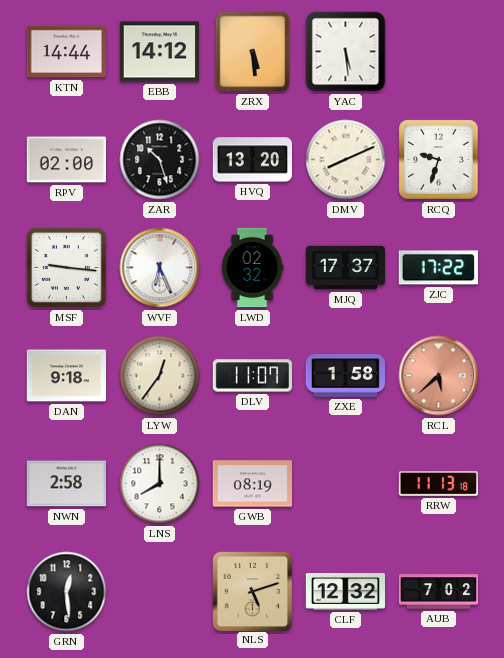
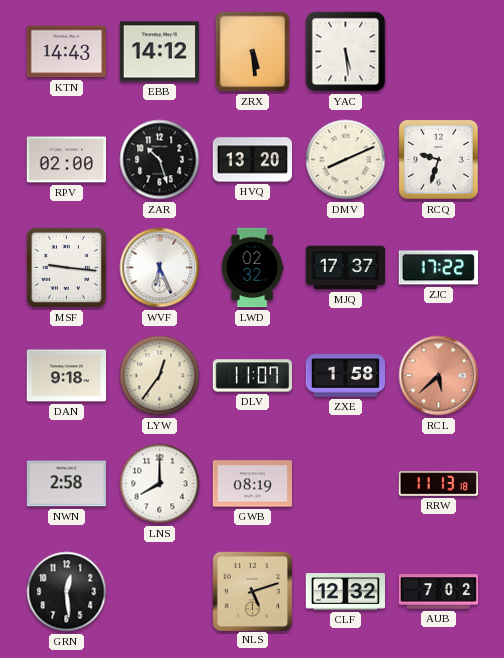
KTN: 14:44 -> 14:43 (66, 52)
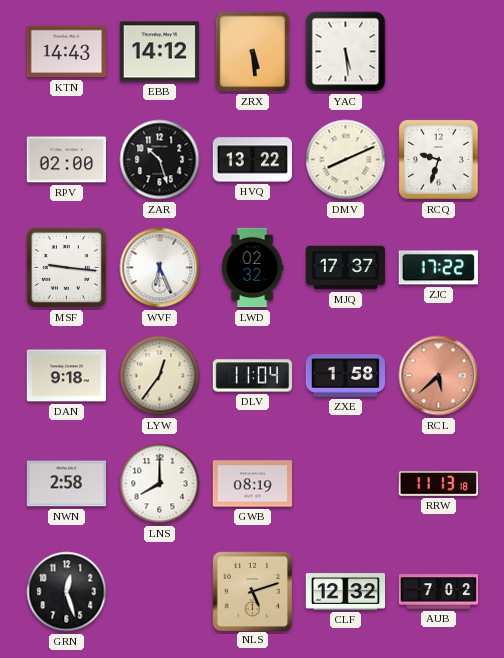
HVQ: 13:20 -> 13:22 (252, 160)
DLV: 11:07 -> 11:04 (252, 376)
GRN: 12:29 -> 12:27 (67, 592)
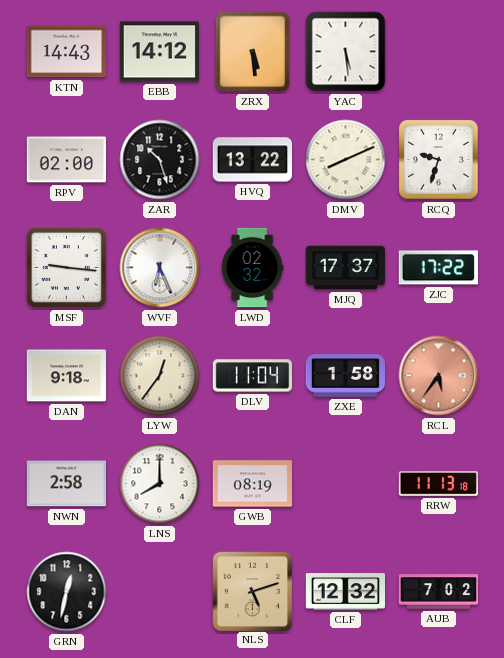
RCL: 5:38 -> 5:36 (439, 376)
GRN: 12:27 -> 12:32 (67, 592)
